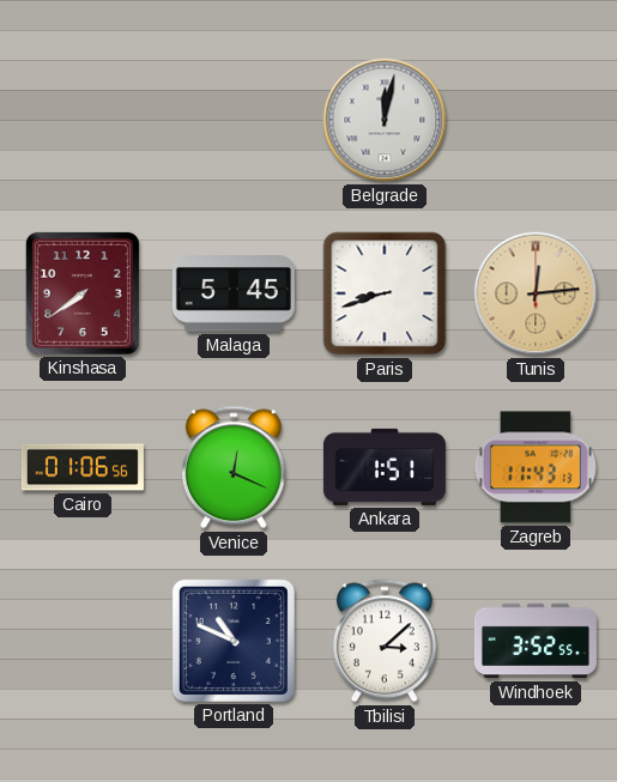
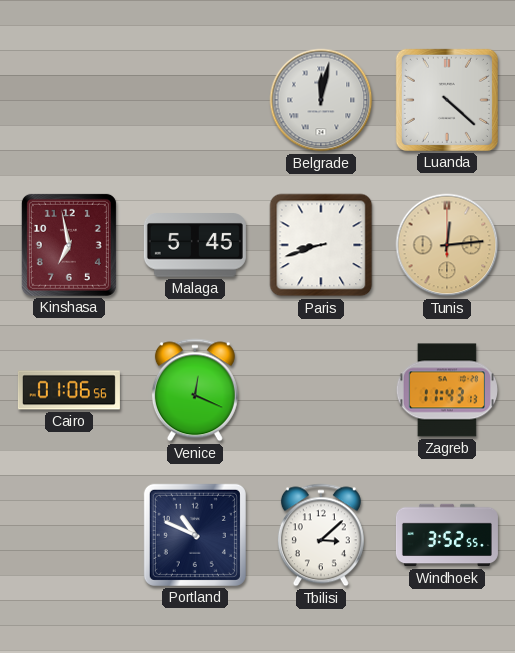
Luanda: none -> 4:22 (447, 100)
Kinshasa: 7:39 -> 6:58 (69, 245)
Ankara: 1:51 -> none (385, 467)
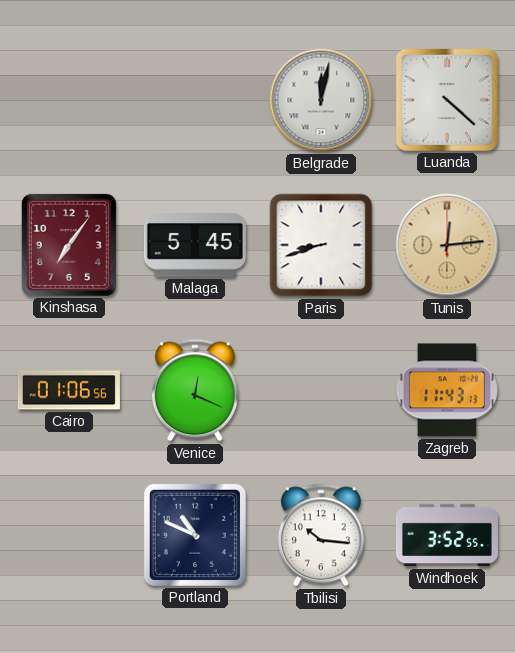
Kinshasa: 6:58 -> 7:06 (69, 245)
Tbilisi: 3:08 -> 10:16 (321, 535)
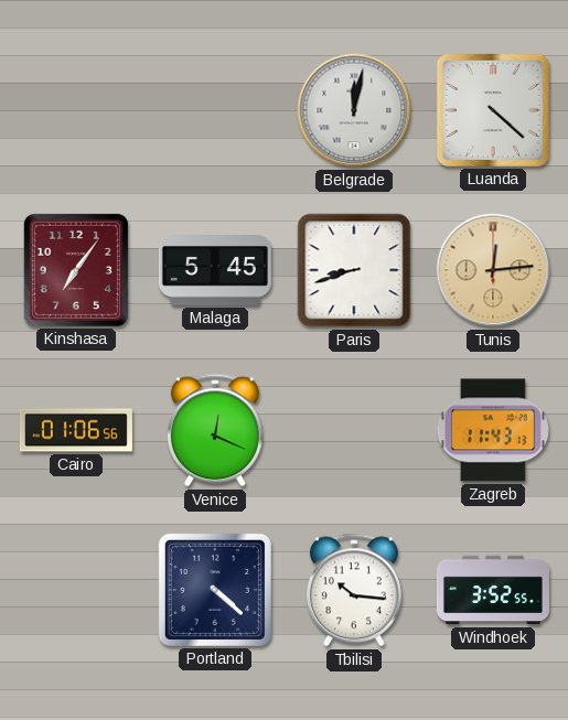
Portland: 10:49 -> 4:22 (215, 590)
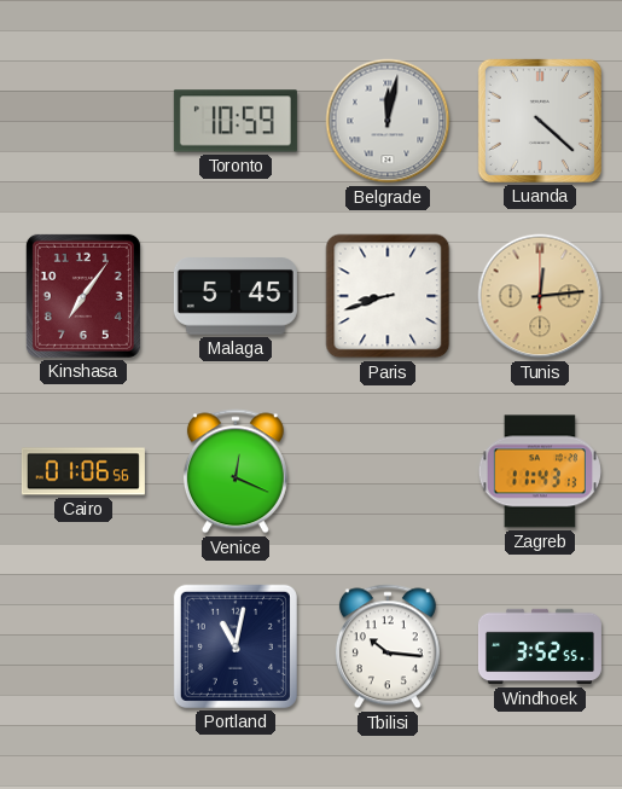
Toronto: none -> 10:59 (236, 121)
Portland: 4:22 -> 11:02 (236, 646)
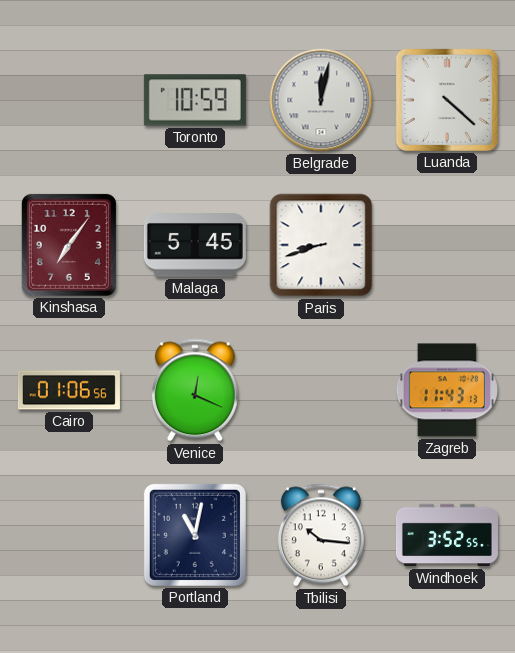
Tunis: 12:14 -> none (540, 296)
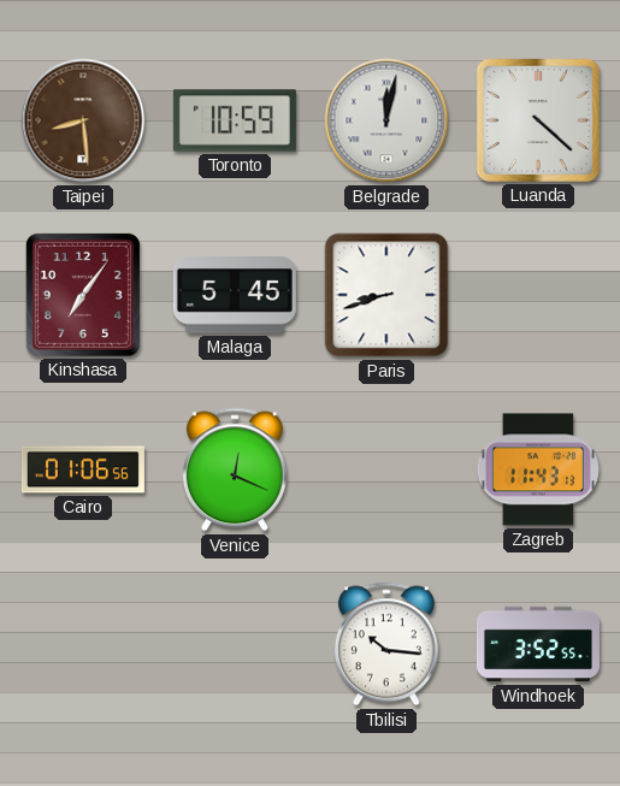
Taipei: none -> 8:29 (83, 120)
Portland: 11:02 -> none (195, 535)
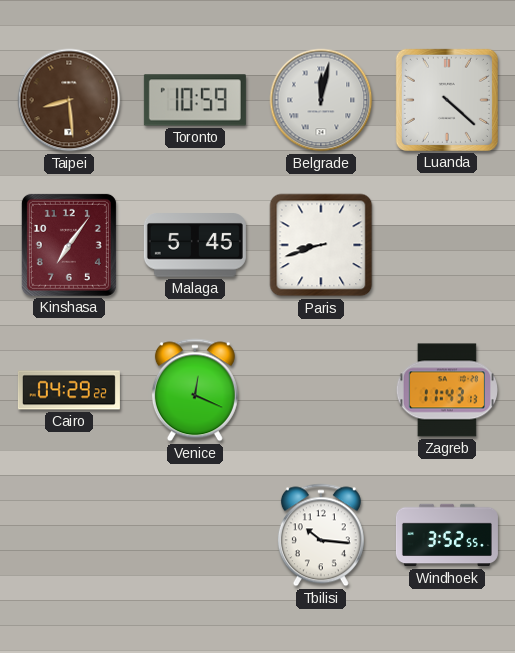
Cairo: 01:06 -> 04:29 (69, 390)
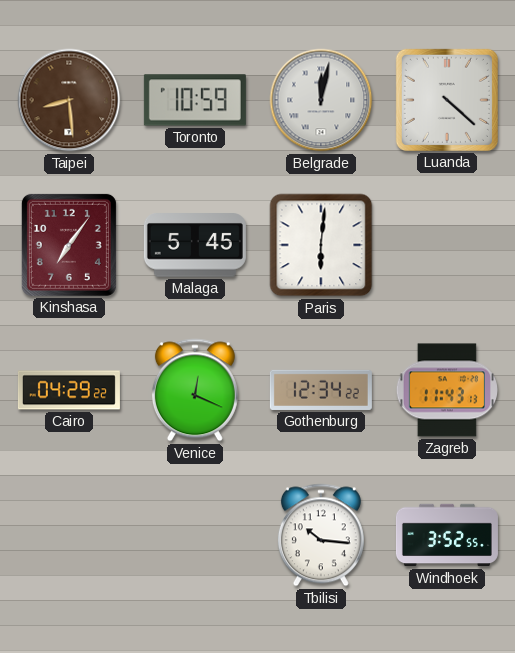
Paris: 8:42 -> 6:01 (321, 245)
Gothenburg: none -> 12:34 (321, 390)
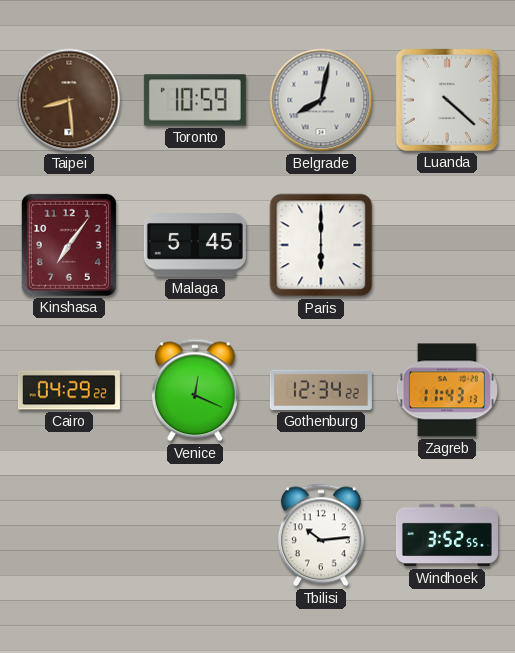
Belgrade: 12:02 -> 8:02 (321, 100)
Paris: 6:01 -> 6:00 (321, 245)
Tbilisi: 10:16 -> 10:14 (321, 535)
